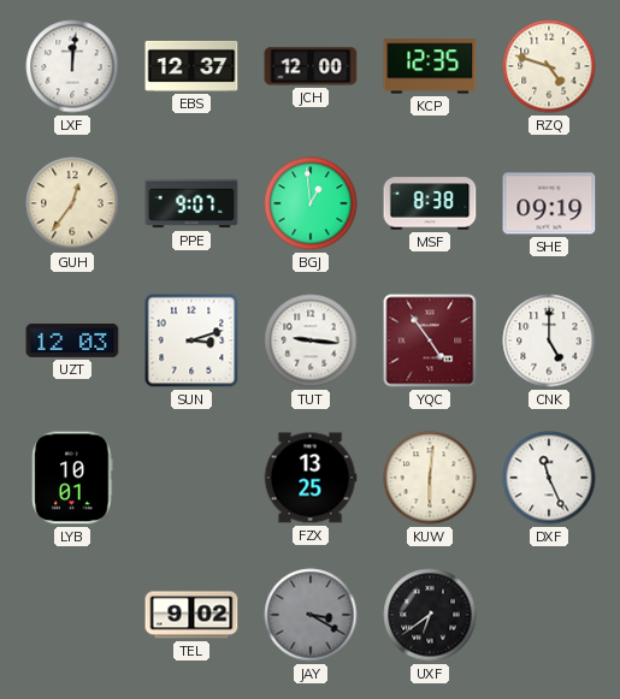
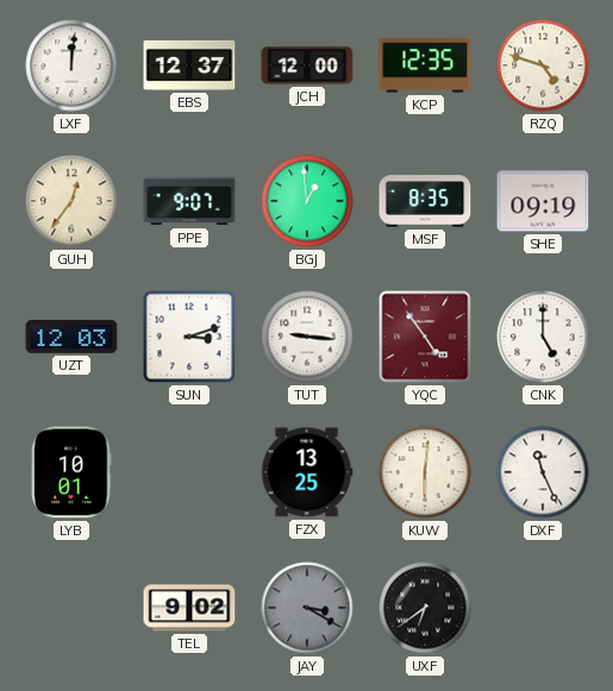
MSF: 8:38 -> 8:35 (425, 201)
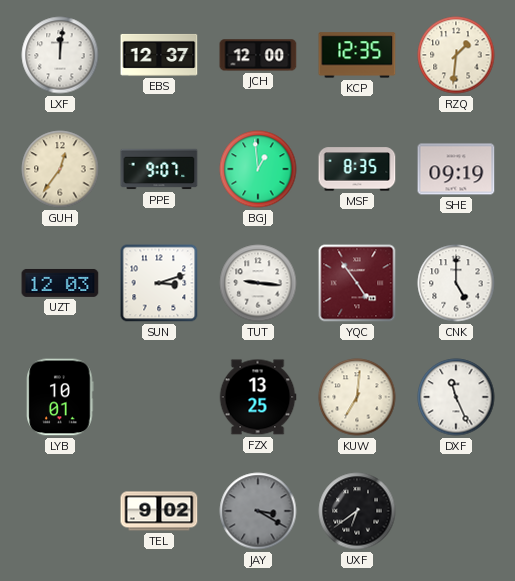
RZQ: 4:48 -> 1:31 (456, 55)
KUW: 6:01 -> 7:01 (357, 397)
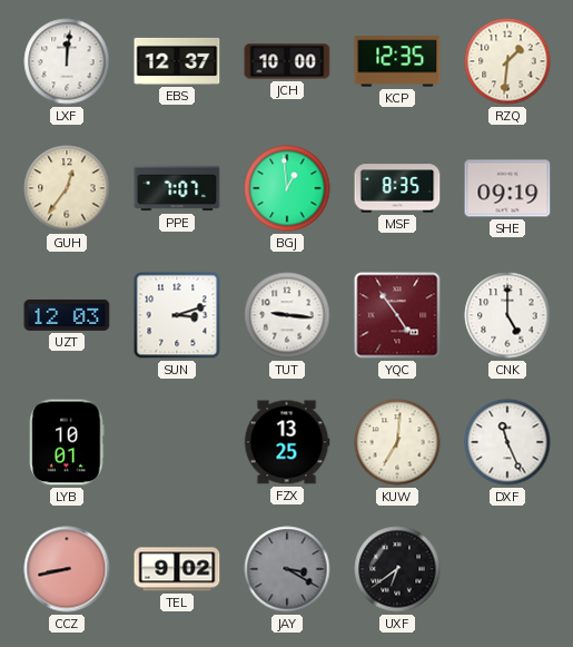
JCH: 12:00 -> 10:00 (287, 61)
PPE: 9:07 -> 7:07 (177, 188)
CCZ: none -> 8:43 (67, 569)
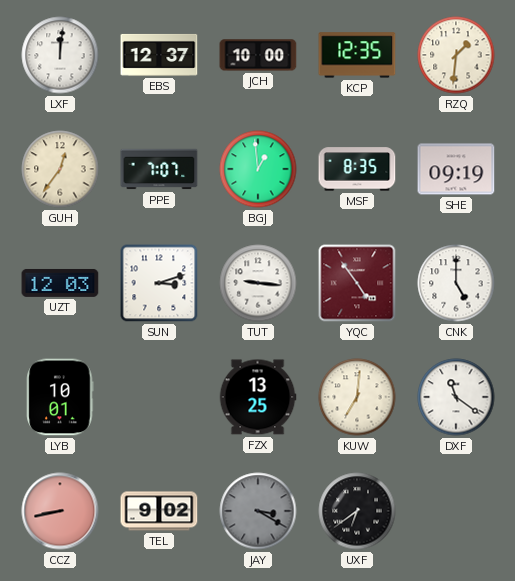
DXF: 11:26 -> 11:21 (456, 397)
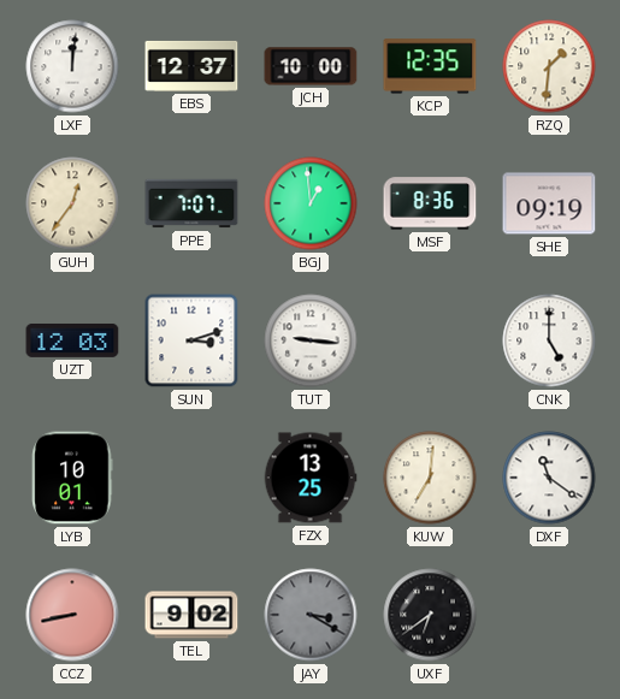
MSF: 8:35 -> 8:36 (430, 203)
YQC: 4:54 -> none (357, 283)
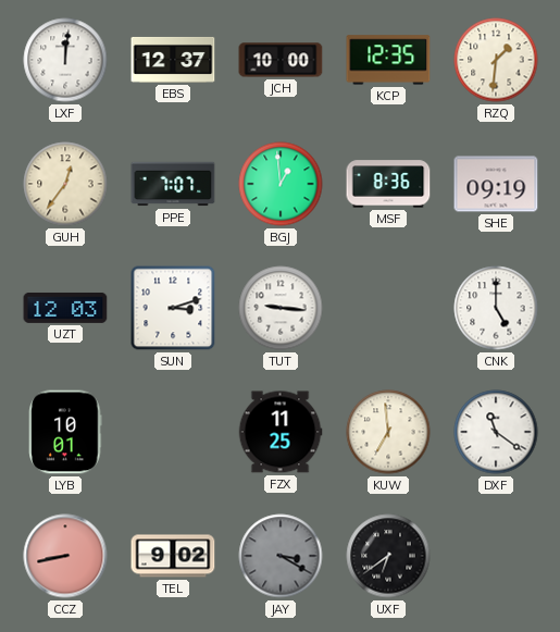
FZX: 13:25 -> 11:25 (281, 432)
KUW: 7:01 -> 6:59 (388, 432)
